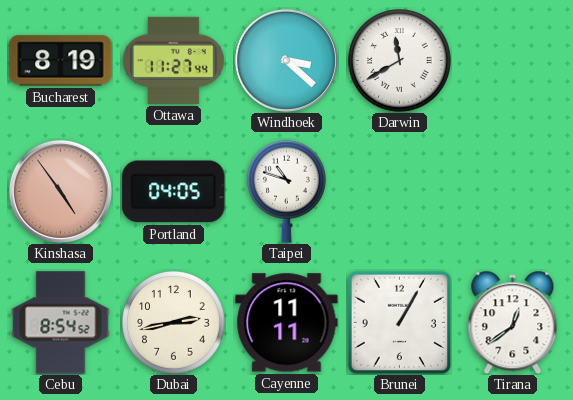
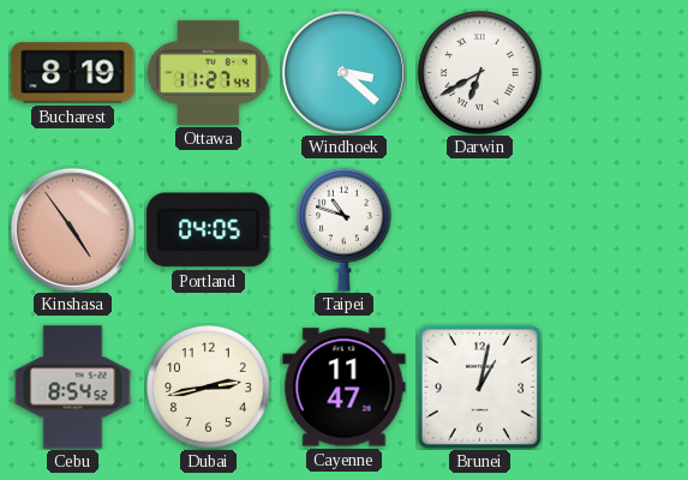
Darwin: 11:40 -> 6:40 (480, 73)
Cayenne: 11:11 -> 11:47 (345, 388)
Brunei: 1:05 -> 1:02 (479, 386)
Tirana: 12:39 -> none (513, 322)
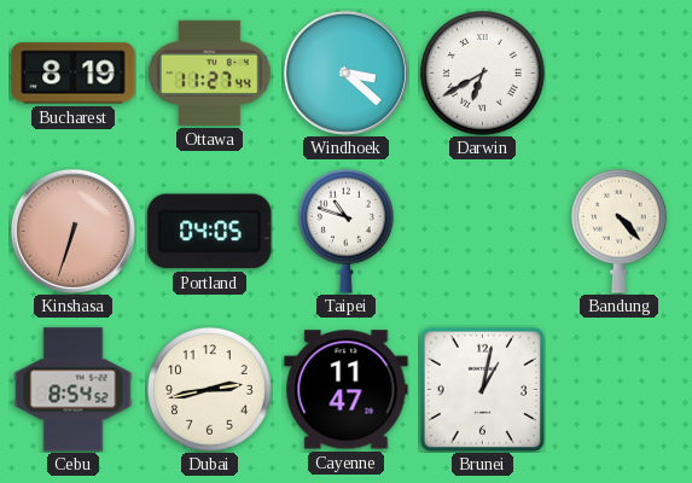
Kinshasa: 4:54 -> 6:33 (72, 231)
Bandung: none -> 4:23 (620, 231)
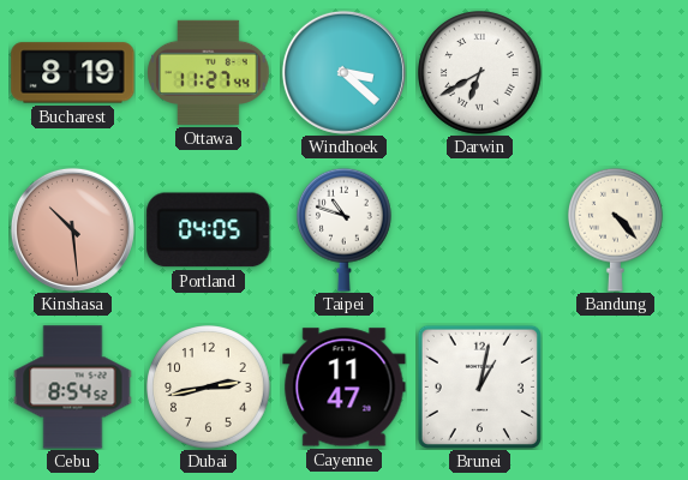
Kinshasa: 6:33 -> 10:29 (72, 229)
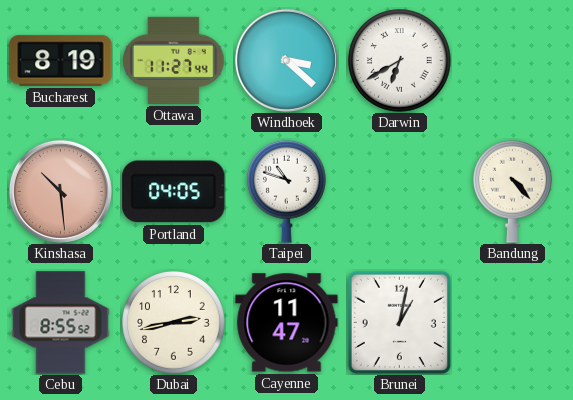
Cebu: 8:54 -> 8:55 (61, 323)
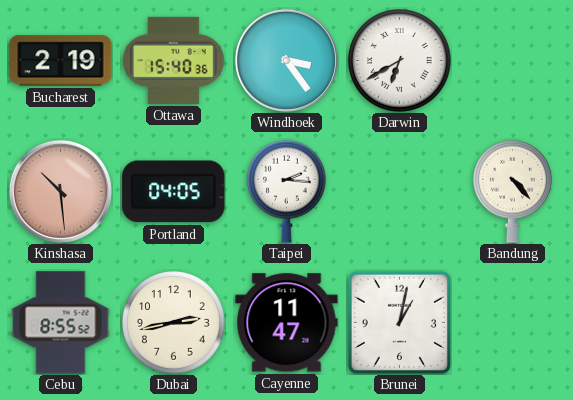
Bucharest: 8:19 -> 2:19 (61, 61)
Ottawa: 11:27 -> 15:40 (174, 60)
Windhoek: 3:22 -> 3:24 (286, 60)
Taipei: 10:48 -> 2:16 (287, 191)
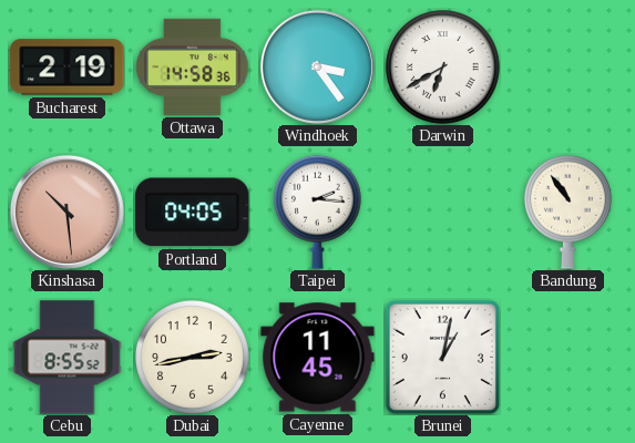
Ottawa: 15:40 -> 14:58 (193, 66)
Bandung: 4:23 -> 10:54 (569, 212)
Cayenne: 11:47 -> 11:45 (318, 358)
